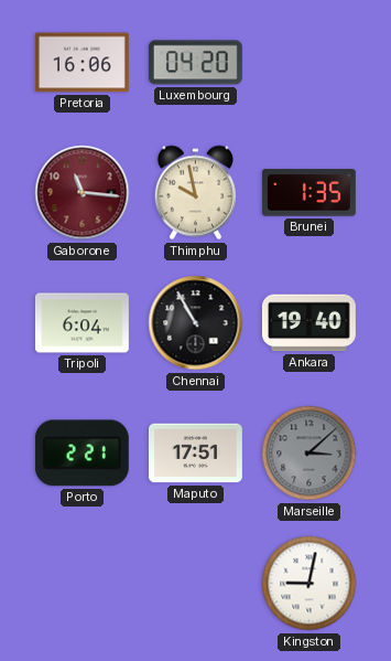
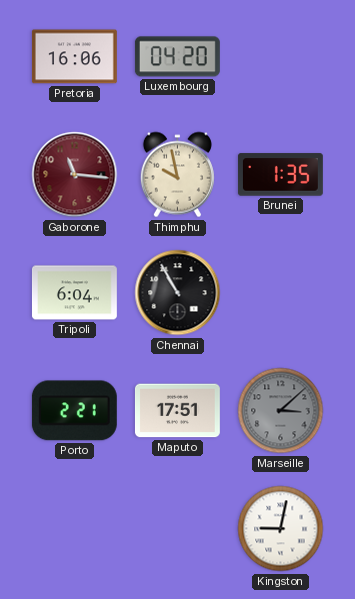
Ankara: 19:40 -> none (308, 323)
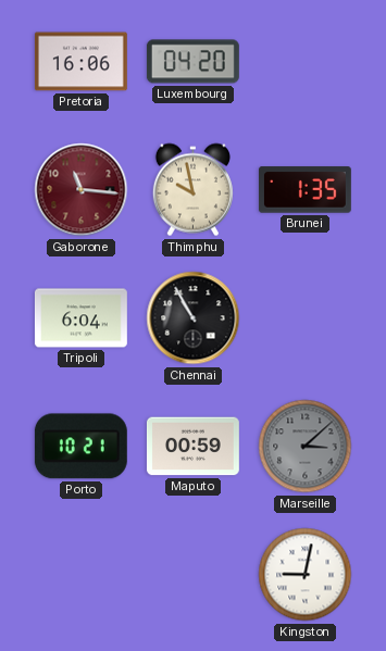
Porto: 2:21 -> 10:21 (80, 447)
Maputo: 17:51 -> 00:59 (192, 447)
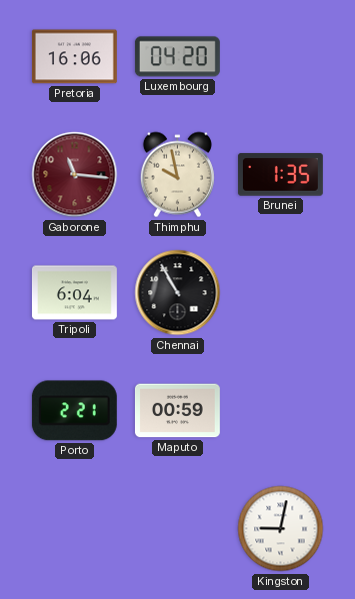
Porto: 10:21 -> 2:21 (74, 411)
Marseille: 3:08 -> none (306, 447)
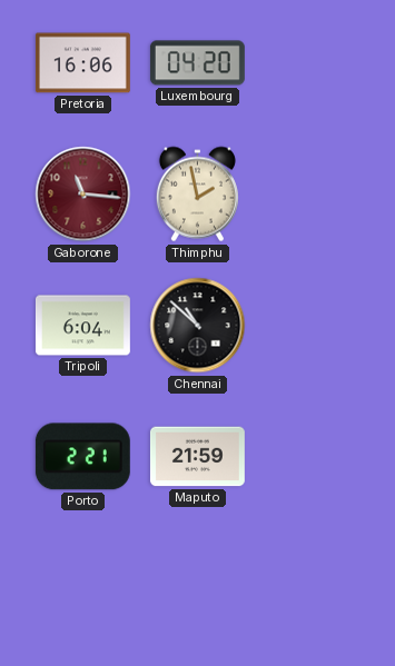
Thimphu: 9:58 -> 1:58 (197, 195)
Brunei: 1:35 -> none (280, 175)
Chennai: 10:55 -> 10:52 (198, 326)
Maputo: 00:59 -> 21:59 (197, 457)
Kingston: 9:02 -> none (281, 529)
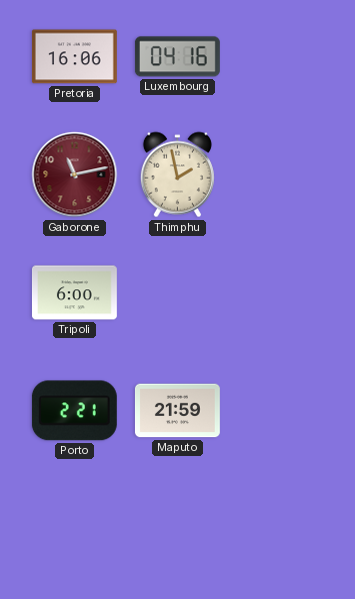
Luxembourg: 04:20 -> 04:16 (177, 57)
Gaborone: 11:16 -> 11:13 (75, 175)
Tripoli: 6:04 -> 6:00 (74, 293)
Chennai: 10:52 -> none (198, 326)
